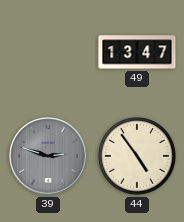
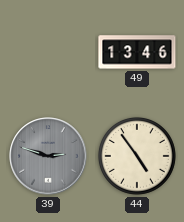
49: 13:47 -> 13:46 (137, 52)
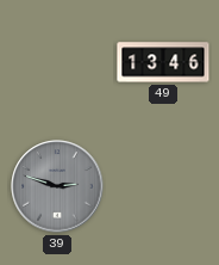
44: 4:54 -> none (137, 156)
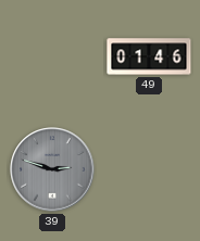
49: 13:46 -> 01:46 (149, 56)
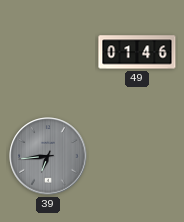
39: 2:48 -> 6:44 (48, 156)
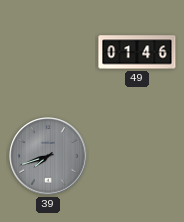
39: 6:44 -> 7:42 (48, 156)
